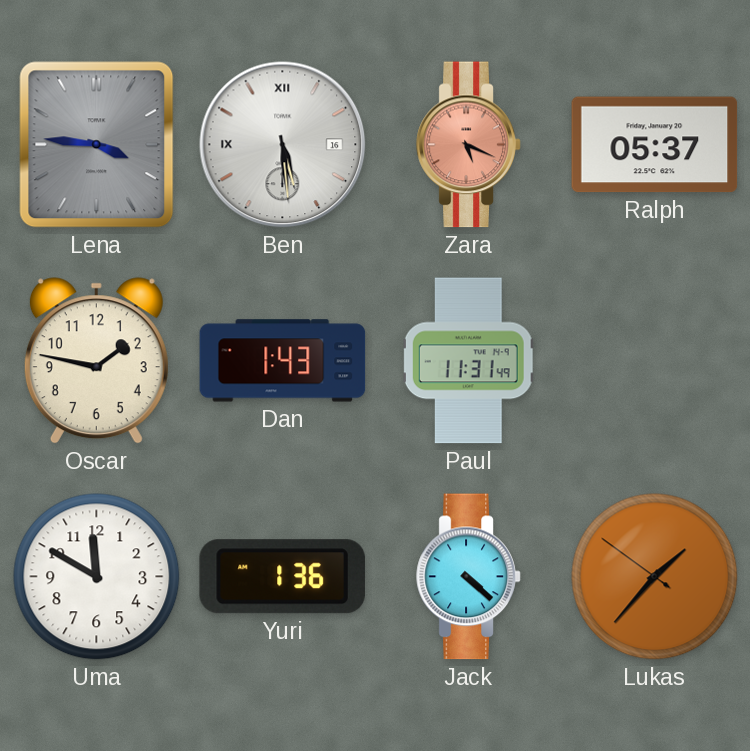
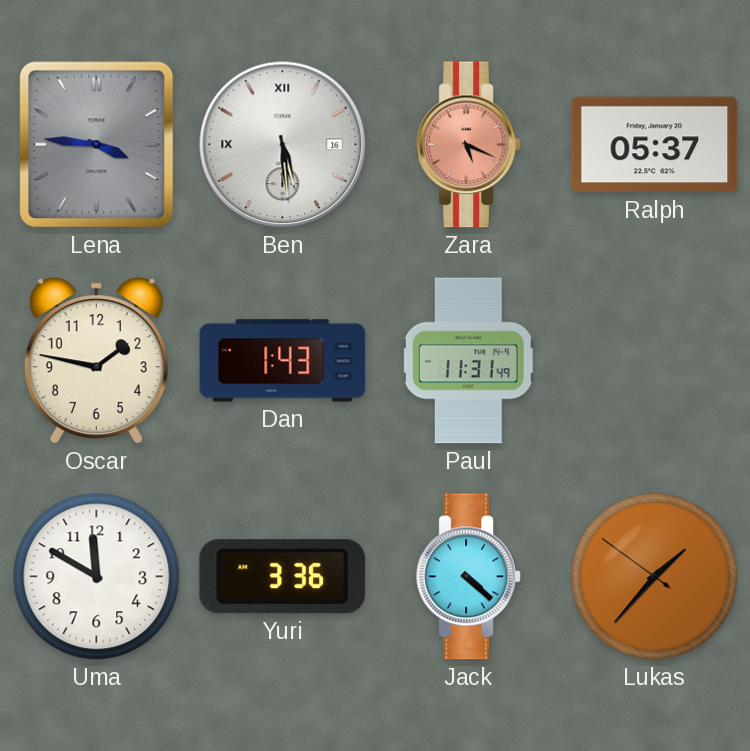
Yuri: 1:36 -> 3:36 (282, 577)
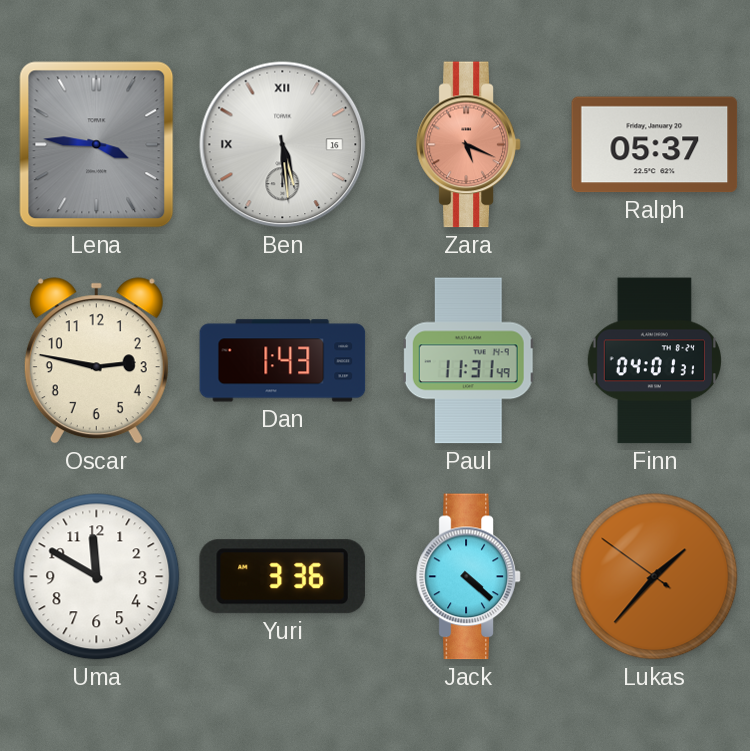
Oscar: 1:47 -> 2:47 (96, 361)
Finn: none -> 04:01 (654, 361)
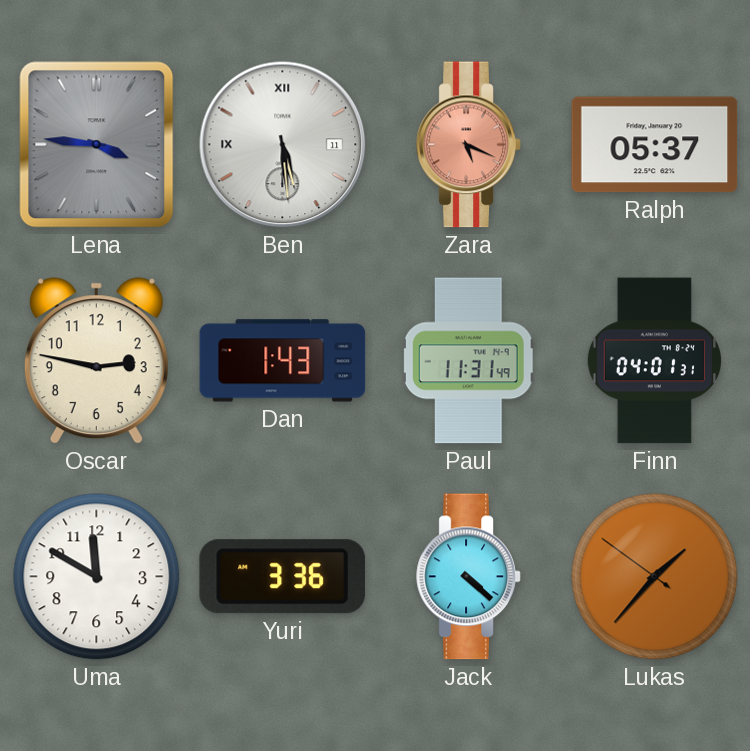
Ben date: 16 -> 11 (283, 145)
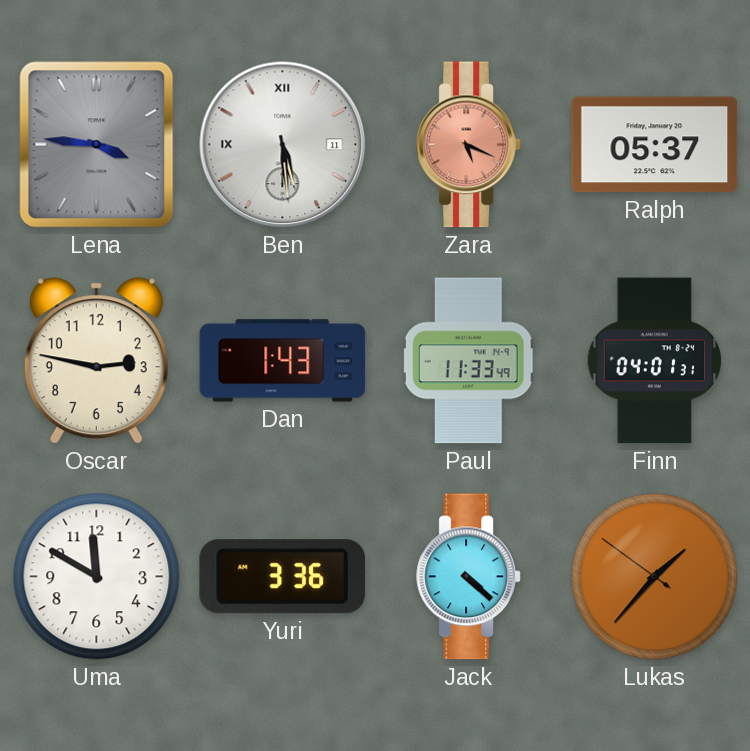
Paul: 11:31 -> 11:33 (469, 361)
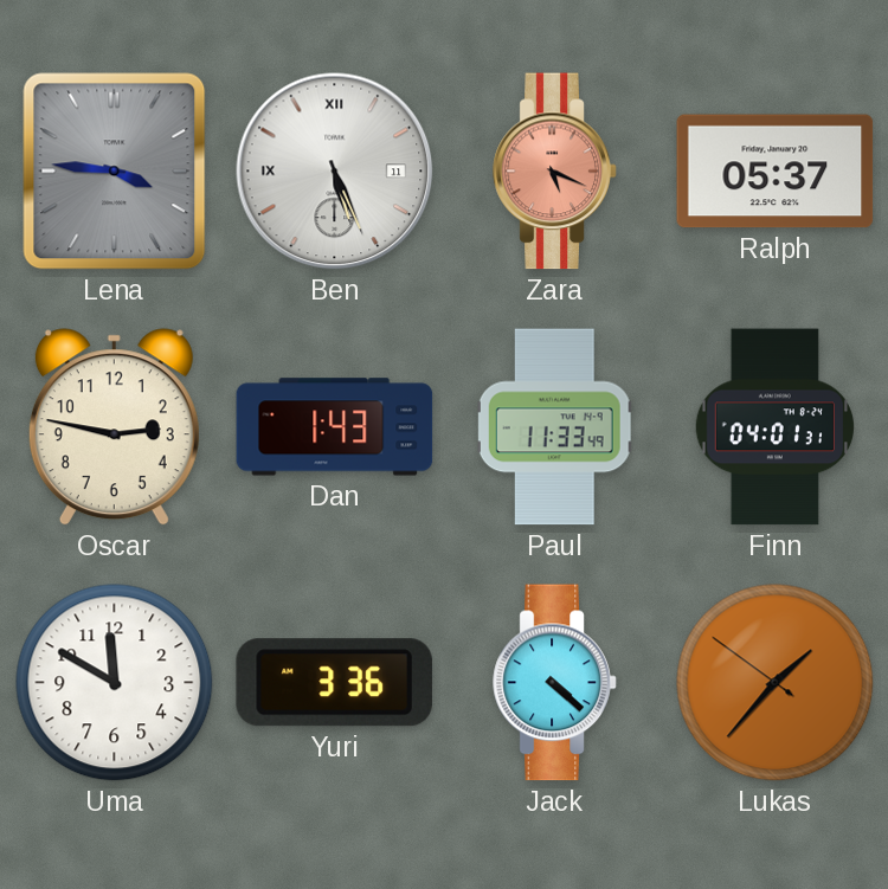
Ben: 5:29 -> 5:26 (335, 172)
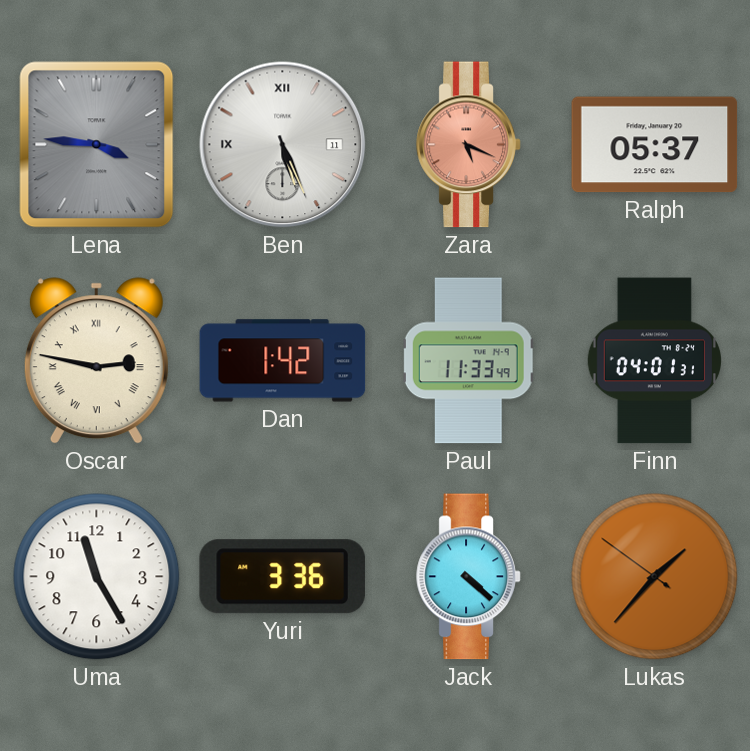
Oscar numerals: Arabic -> Roman (96, 361)
Dan: 1:43 -> 1:42 (283, 361)
Uma: 11:50 -> 11:25 (97, 577)
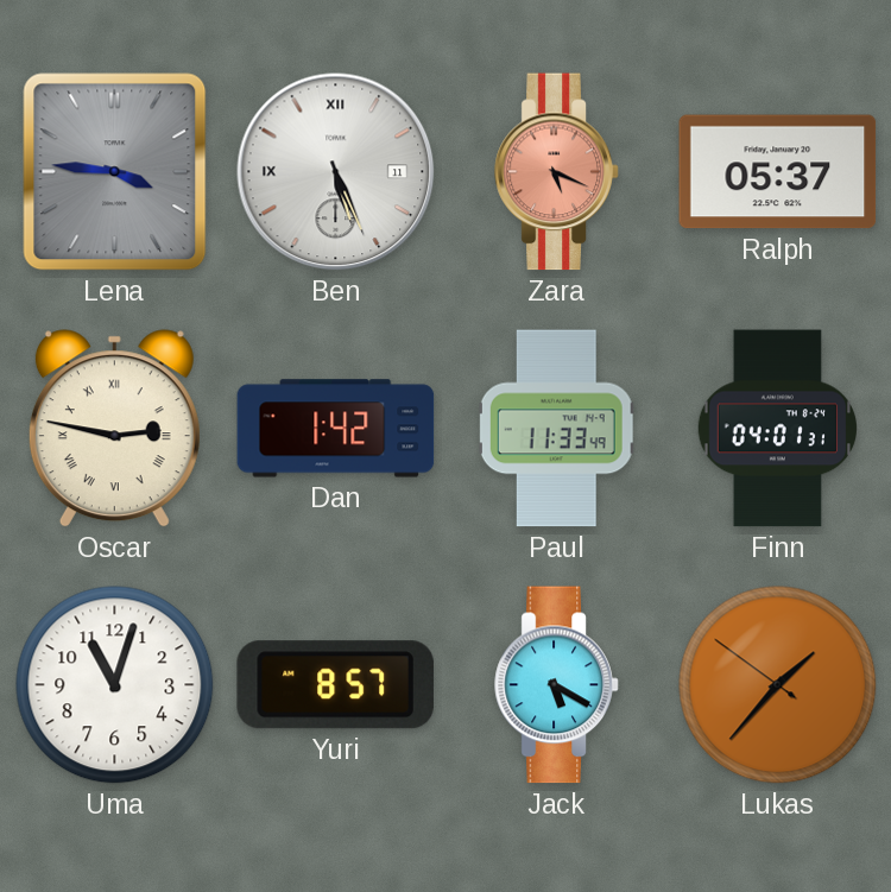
Uma: 11:25 -> 11:03 (115, 685)
Yuri: 3:36 -> 8:57 (335, 685)
Jack: 4:22 -> 5:20 (557, 685)
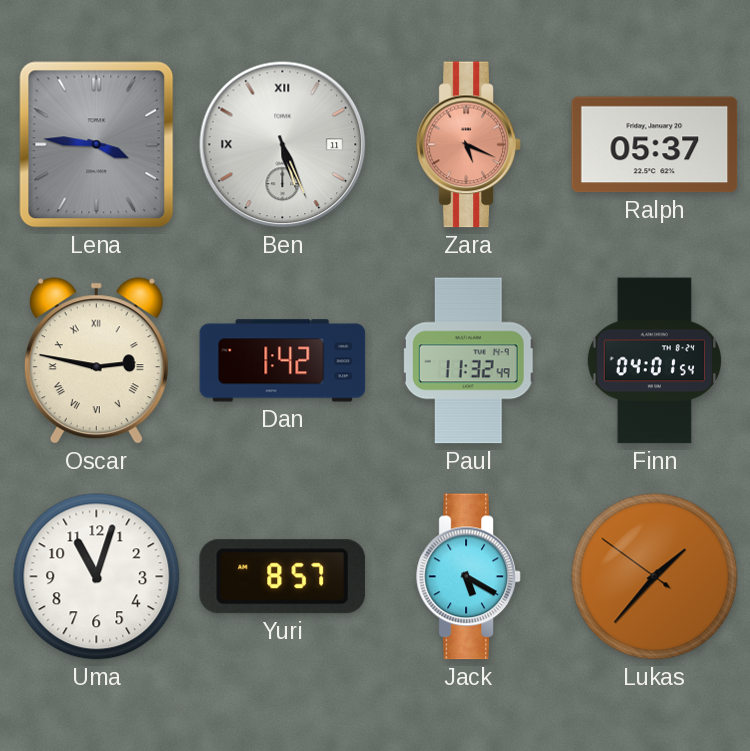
Paul: 11:33 -> 11:32 (469, 361)
Finn: 04:01:31 -> 04:01:54 (654, 361)
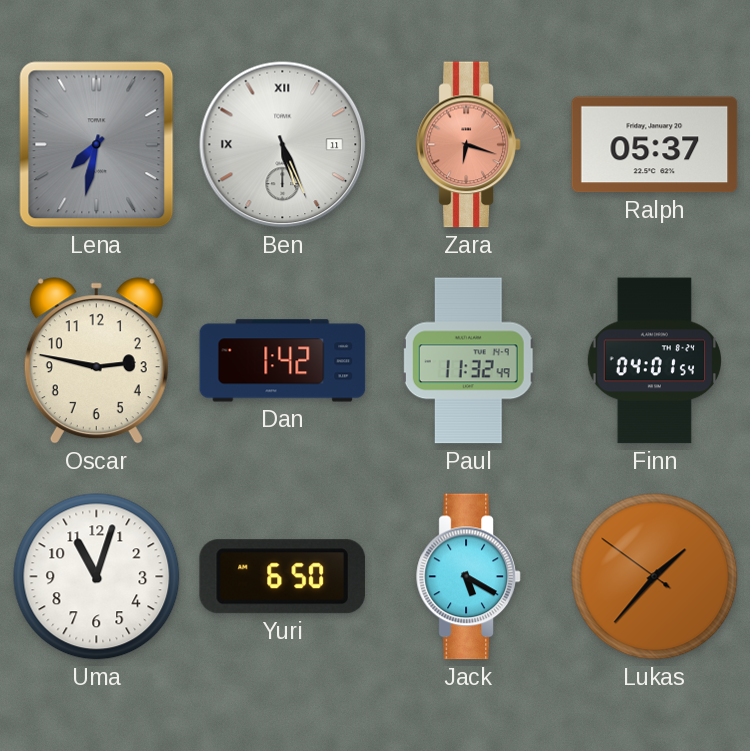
Lena: 3:46 -> 7:32 (97, 145)
Zara: 5:19 -> 6:18 (469, 145)
Oscar numerals: Roman -> Arabic (96, 361)
Yuri: 8:57 -> 6:50 (282, 577)
